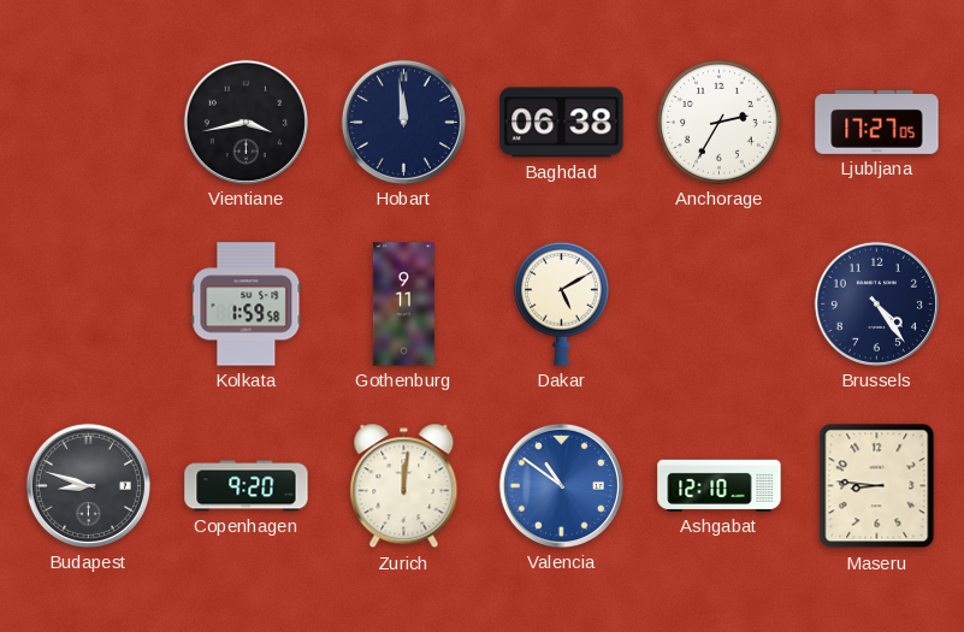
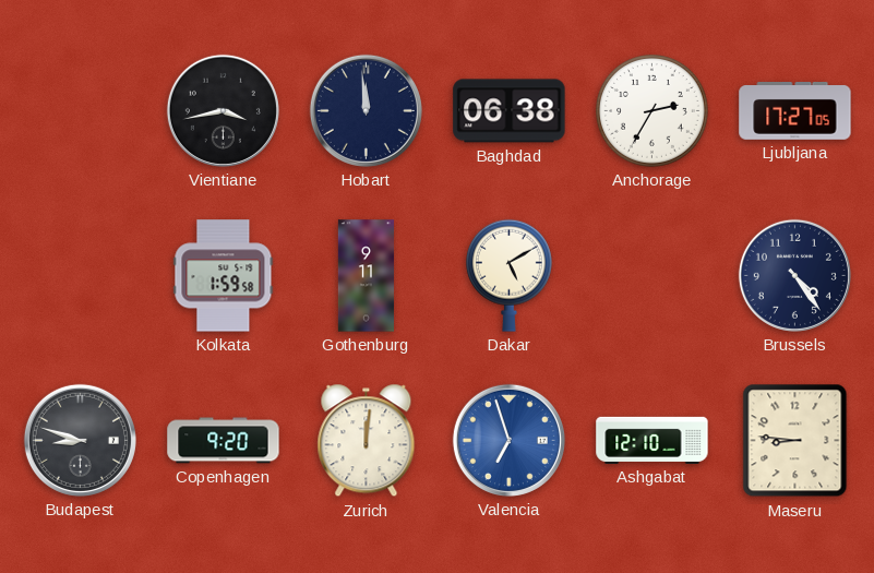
Valencia: 10:51 -> 6:57 (508, 440)
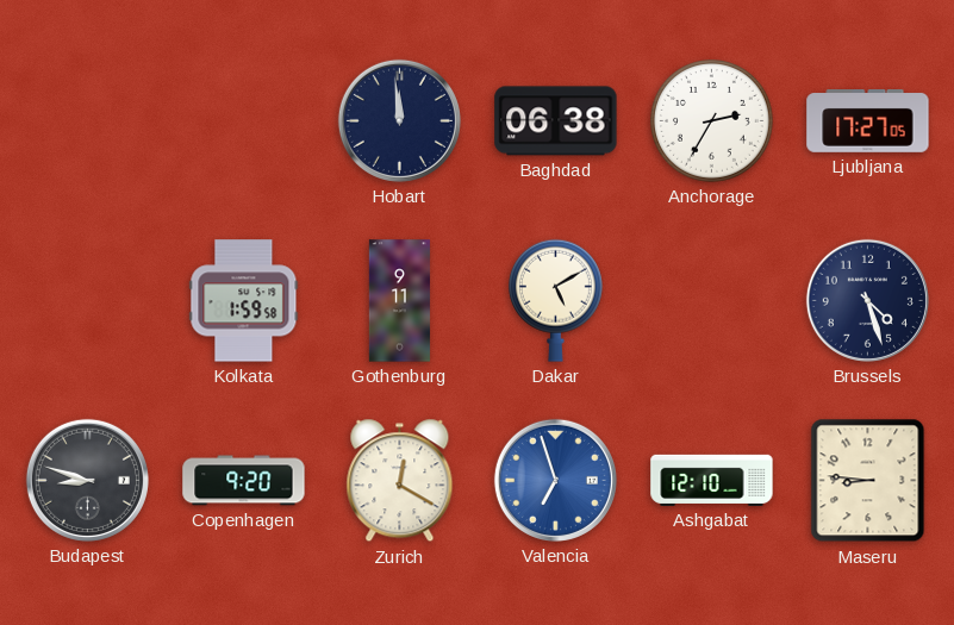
Vientiane: 3:43 -> none (223, 110)
Brussels: 4:24 -> 4:27 (867, 300)
Zurich: 12:01 -> 12:20 (400, 481)
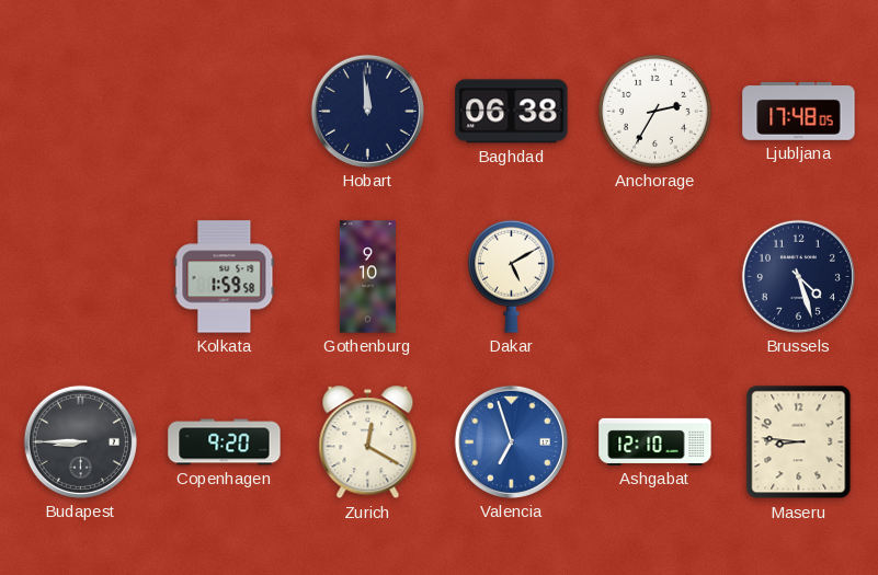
Ljubljana: 17:27 -> 17:48 (799, 112)
Gothenburg: 9:11 -> 9:10 (367, 277)
Budapest: 8:48 -> 8:45 (80, 441)
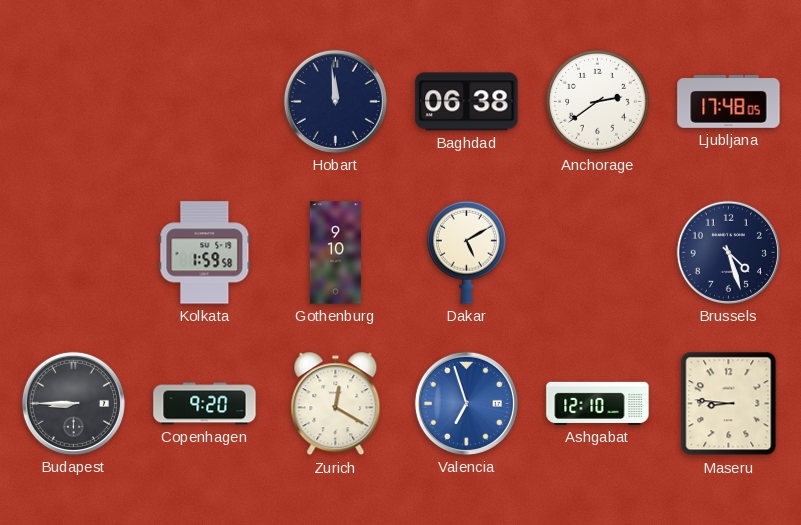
Anchorage: 2:35 -> 2:39 (598, 102)
